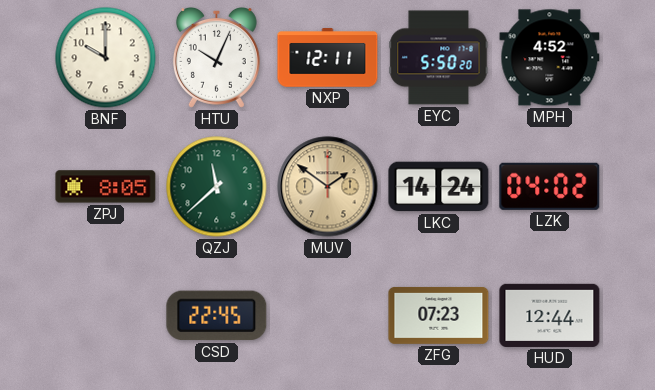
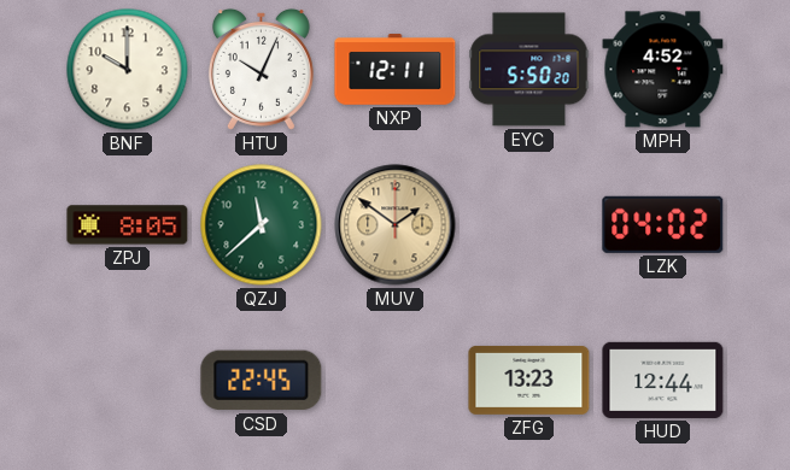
LKC: 14:24 -> none (439, 187)
ZFG: 07:23 -> 13:23 (529, 380)
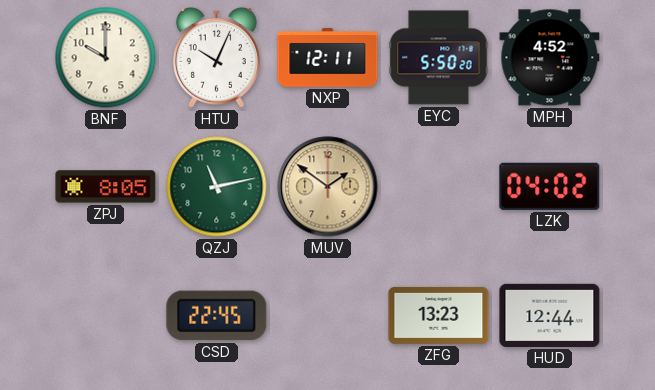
QZJ: 11:38 -> 11:13 (217, 187)
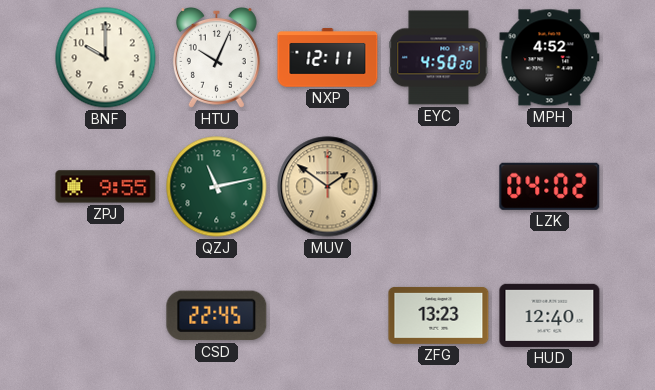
EYC: 5:50 -> 4:50 (439, 58)
ZPJ: 8:05 -> 9:55 (106, 187)
HUD: 12:44 -> 12:40 (550, 315)
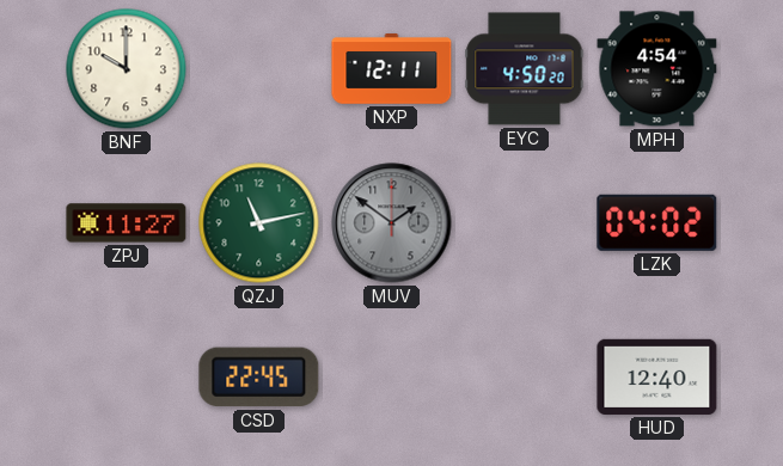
HTU: 10:04 -> none (216, 57)
MPH: 4:52 -> 4:54 (657, 69)
ZPJ: 9:55 -> 11:27 (127, 223)
MUV dial: champagne -> grey (392, 223)
ZFG: 13:23 -> none (439, 315)
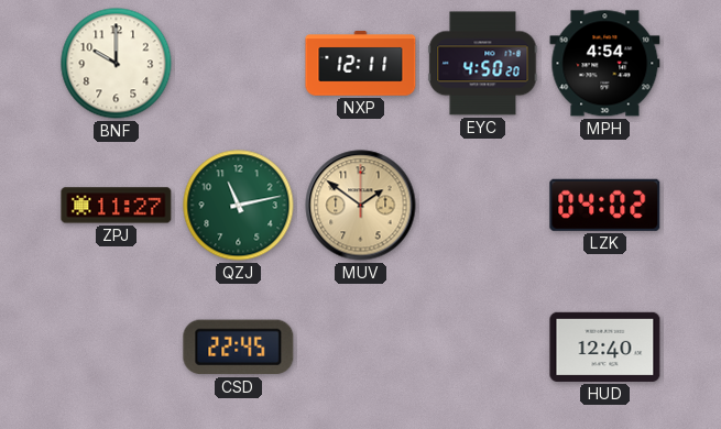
MUV dial: grey -> champagne (361, 206)
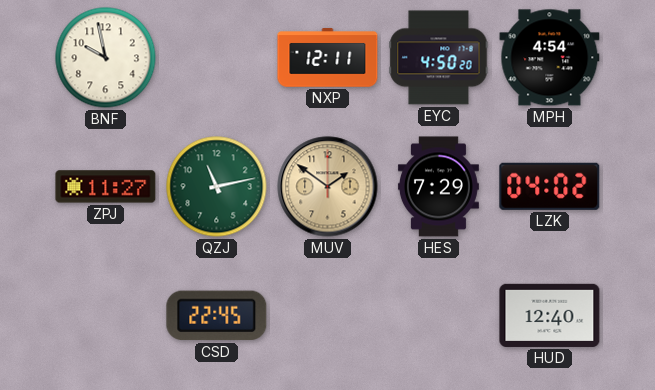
BNF: 10:00 -> 9:58 (106, 58)
HES: none -> 7:29 (438, 187)
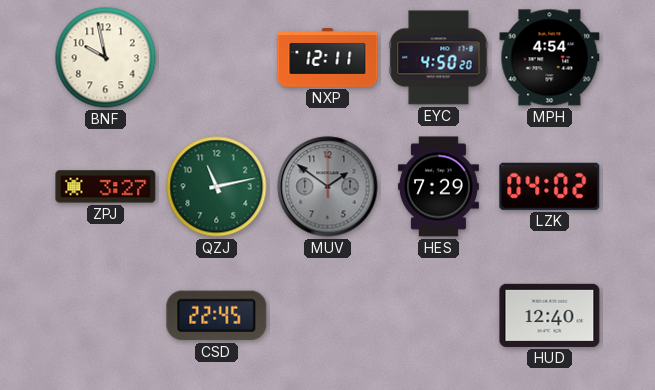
ZPJ: 11:27 -> 3:27 (106, 187)
MUV dial: champagne -> grey (328, 187)
